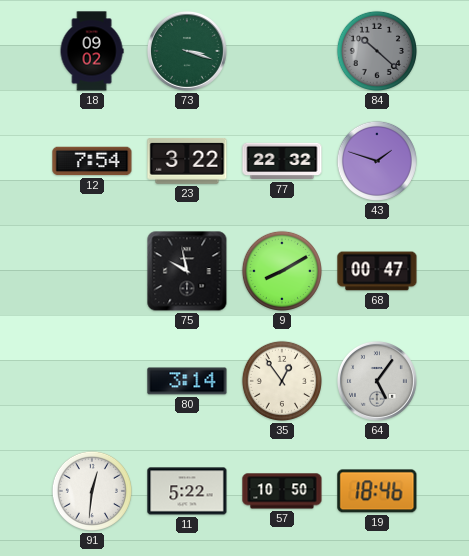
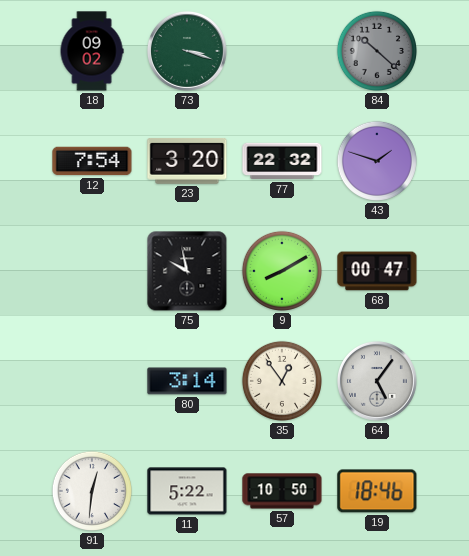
23: 3:22 -> 3:20 (187, 161)
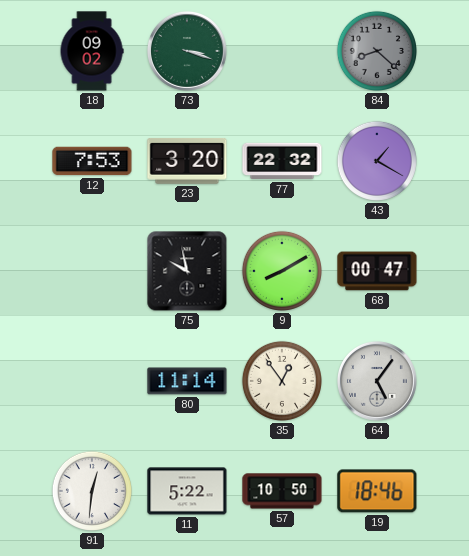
84: 10:22 -> 8:22 (377, 51)
12: 7:54 -> 7:53 (92, 161)
43: 1:48 -> 1:20 (377, 161)
80: 3:14 -> 11:14 (187, 381)
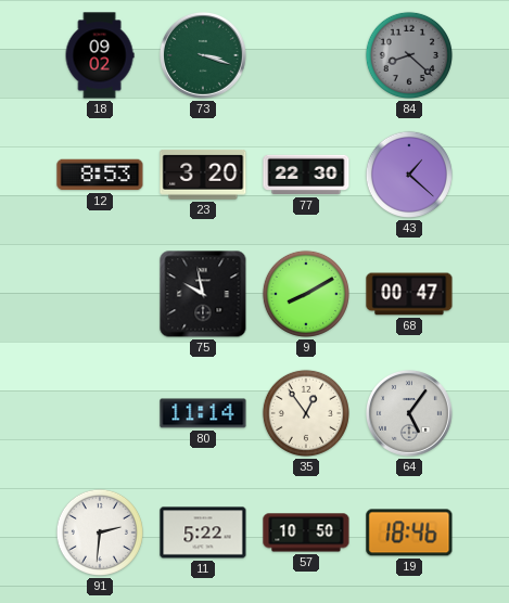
12: 7:53 -> 8:53 (100, 175)
77: 22:32 -> 22:30 (306, 175)
43: 1:20 -> 1:22 (409, 175)
91: 12:31 -> 2:31 (100, 533)
